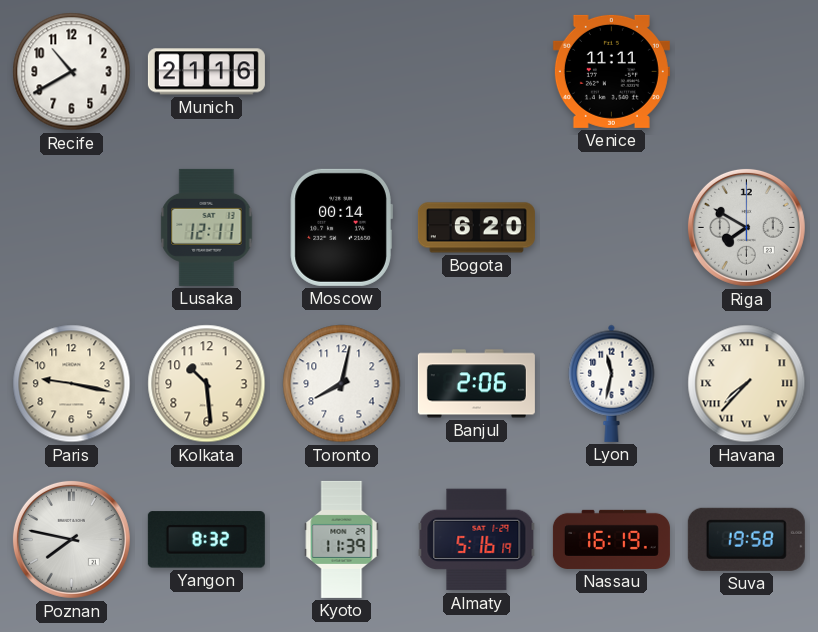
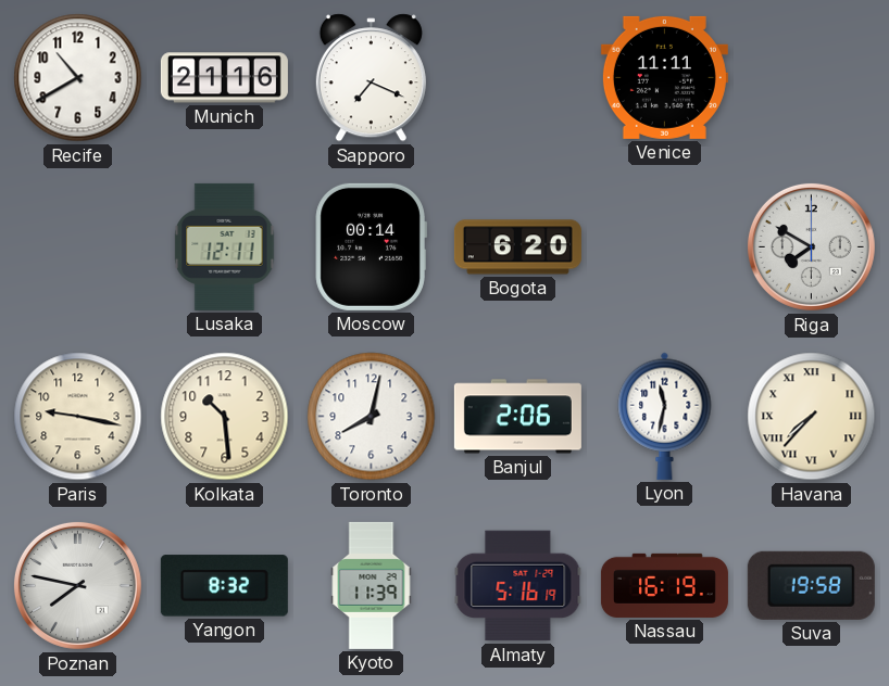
Sapporo: none -> 7:19 (371, 78)
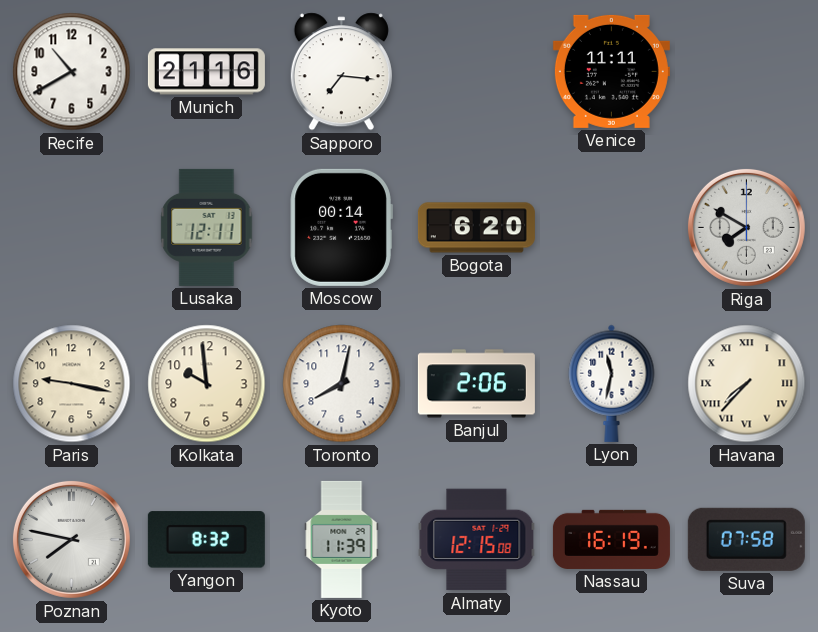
Sapporo: 7:19 -> 7:16 (341, 72)
Kolkata: 10:29 -> 9:59 (207, 384)
Almaty: 5:16 -> 12:15 (477, 540)
Suva: 19:58 -> 07:58 (746, 539)
